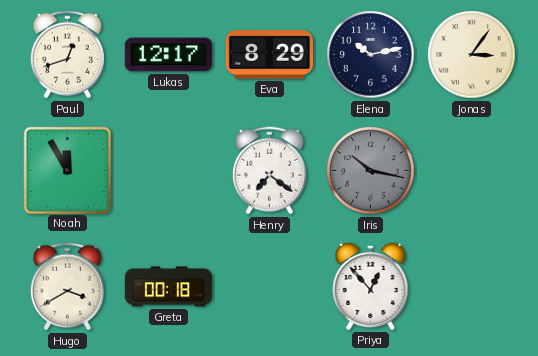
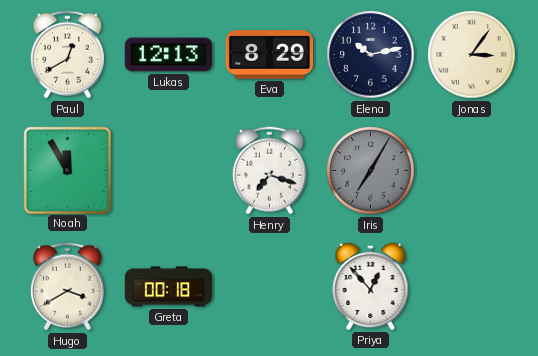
Paul: 12:42 -> 12:40 (67, 55)
Lukas: 12:17 -> 12:13 (168, 55)
Henry: 7:21 -> 7:18 (269, 171)
Iris: 10:17 -> 7:05 (371, 171)
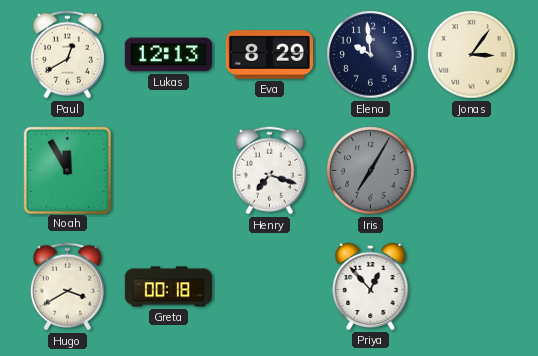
Elena: 10:13 -> 9:59 (371, 55)
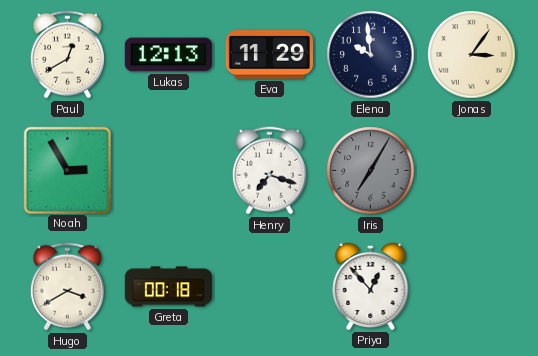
Eva: 8:29 -> 11:29 (269, 55)
Noah: 11:55 -> 2:55 (67, 170)
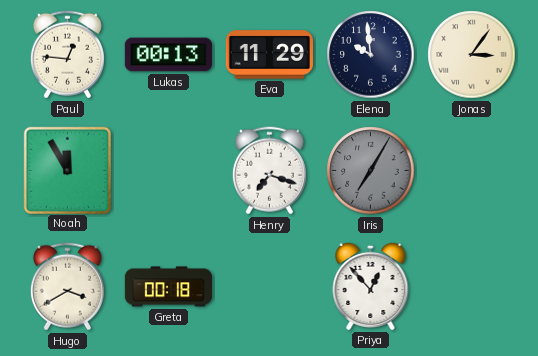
Paul: 12:40 -> 12:46 (67, 55)
Lukas: 12:13 -> 00:13 (168, 55)
Noah: 2:55 -> 11:55 (67, 170)
